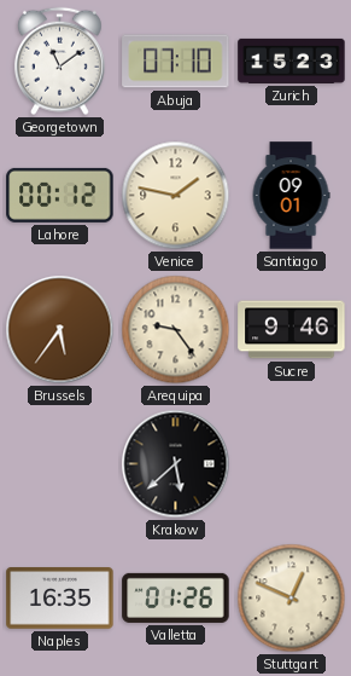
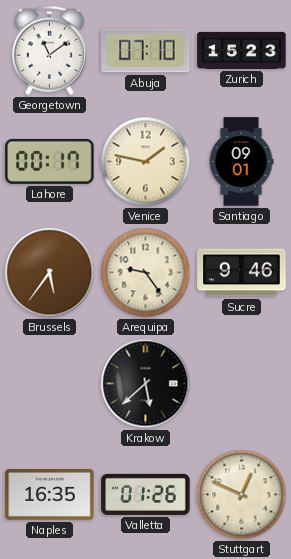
Lahore: 00:12 -> 00:17 (50, 161)
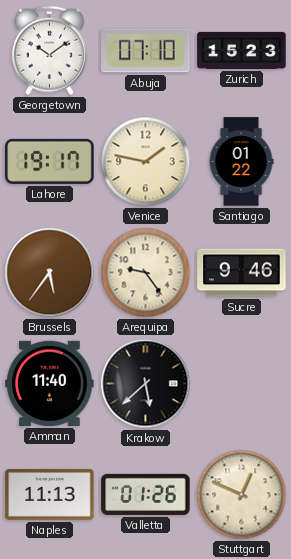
Georgetown: 11:09 -> 10:09 (49, 51)
Lahore: 00:17 -> 19:17 (50, 161)
Santiago: 09:01 -> 01:22 (241, 162)
Amman: none -> 11:40 (50, 383)
Naples: 16:35 -> 11:13 (50, 495)
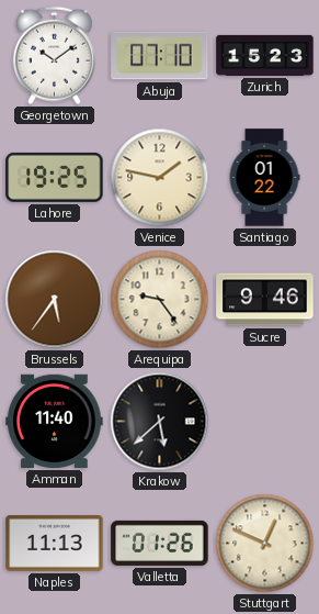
Lahore: 19:17 -> 19:25 (55, 177)
